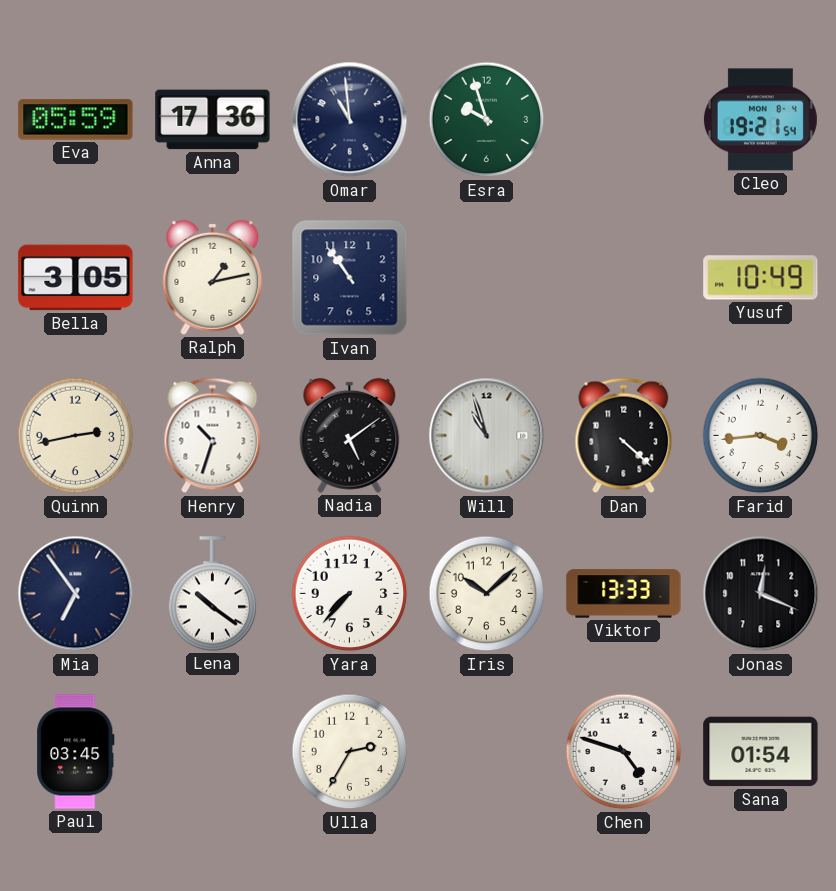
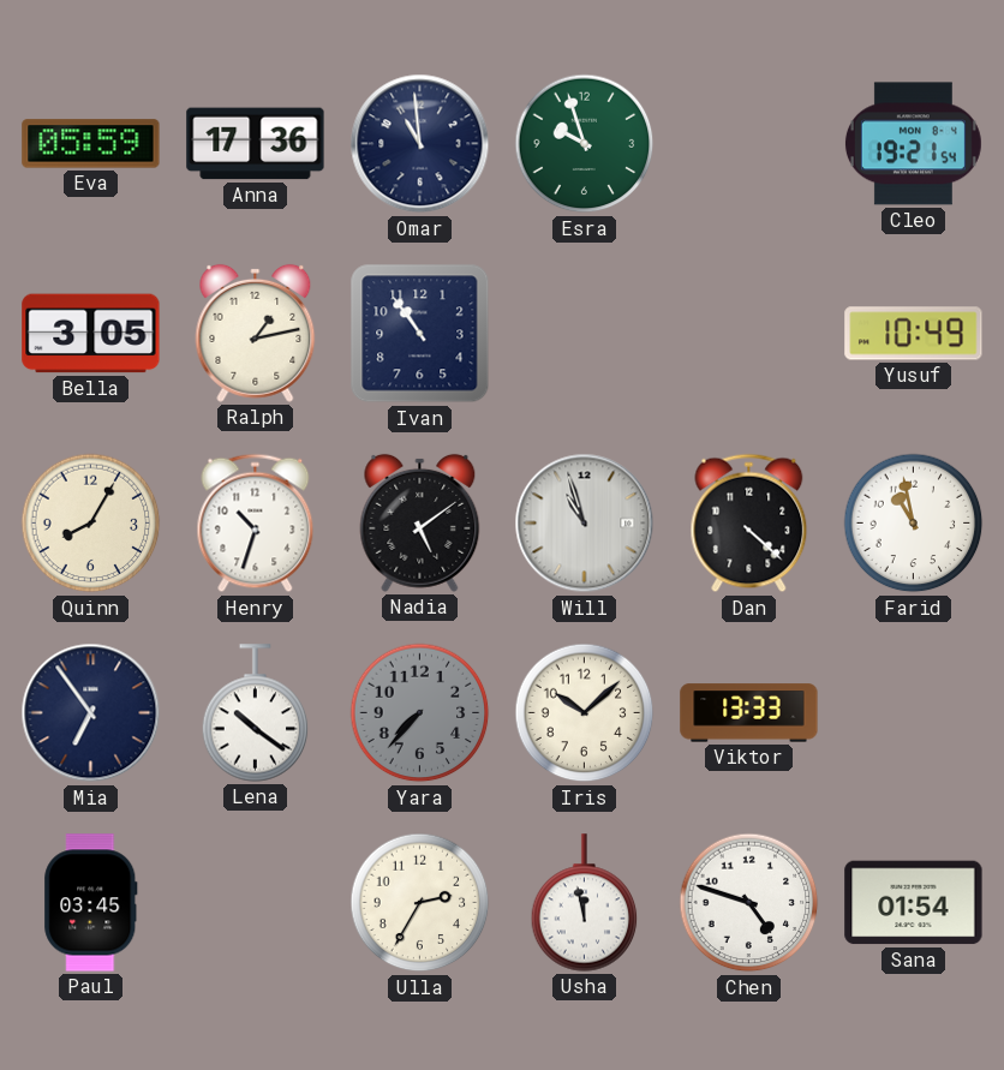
Quinn: 2:43 -> 8:05 (91, 524)
Farid: 3:44 -> 10:58 (914, 524)
Yara dial: white -> grey (420, 713)
Jonas: 12:19 -> none (761, 594)
Usha: none -> 11:58 (585, 903)
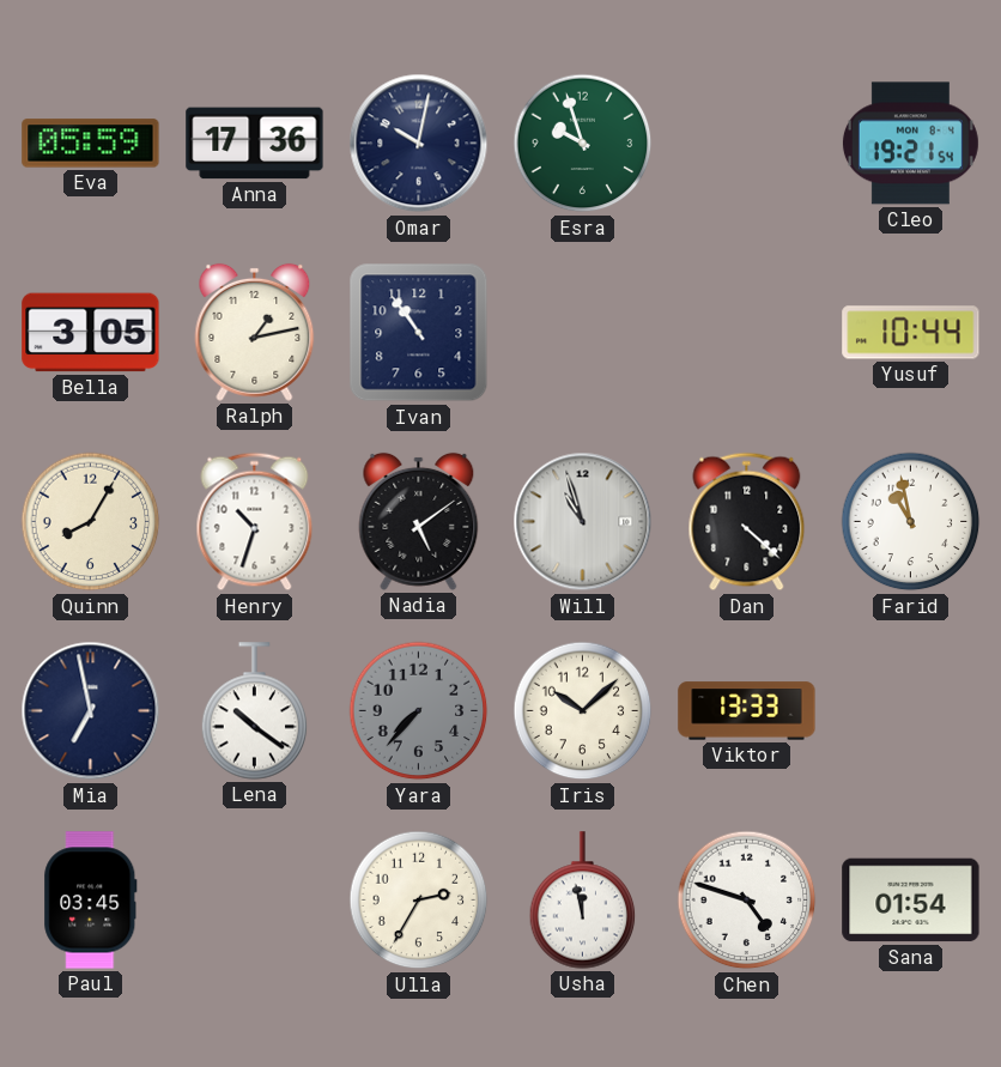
Omar: 10:59 -> 10:02 (419, 144)
Yusuf: 10:49 -> 10:44 (911, 333)
Mia: 6:54 -> 6:58 (91, 711)
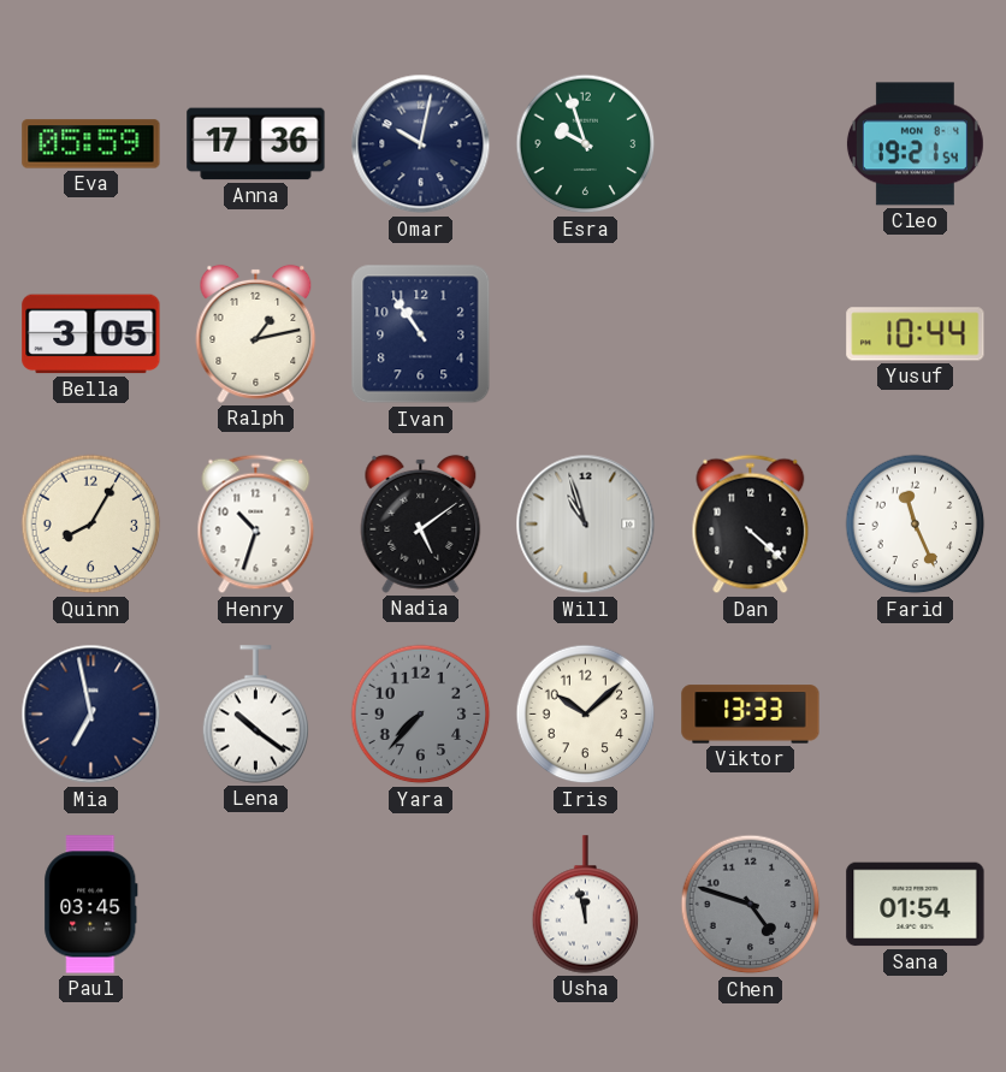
Farid: 10:58 -> 11:26 (916, 525)
Ulla: 2:35 -> none (419, 901)
Chen dial: white -> grey (751, 905)
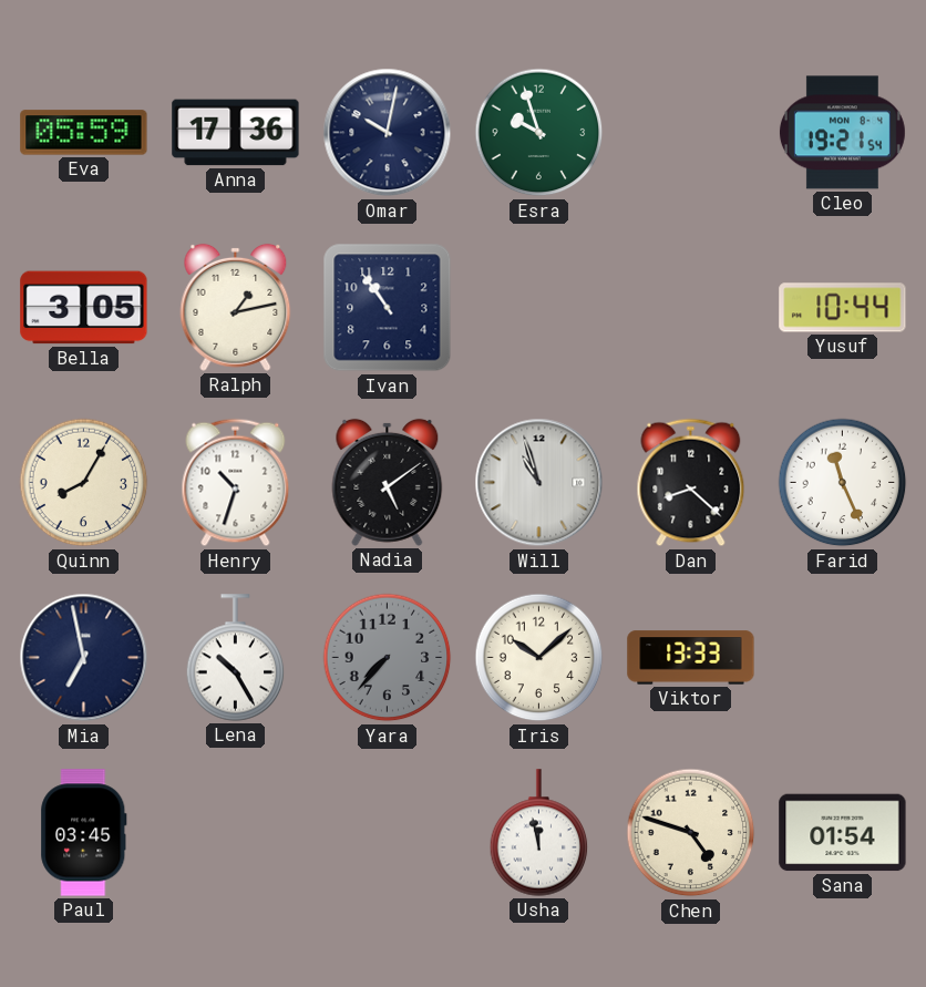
Dan: 4:22 -> 8:22 (691, 483)
Lena: 10:21 -> 10:25 (236, 658)
Chen dial: grey -> cream (691, 833)
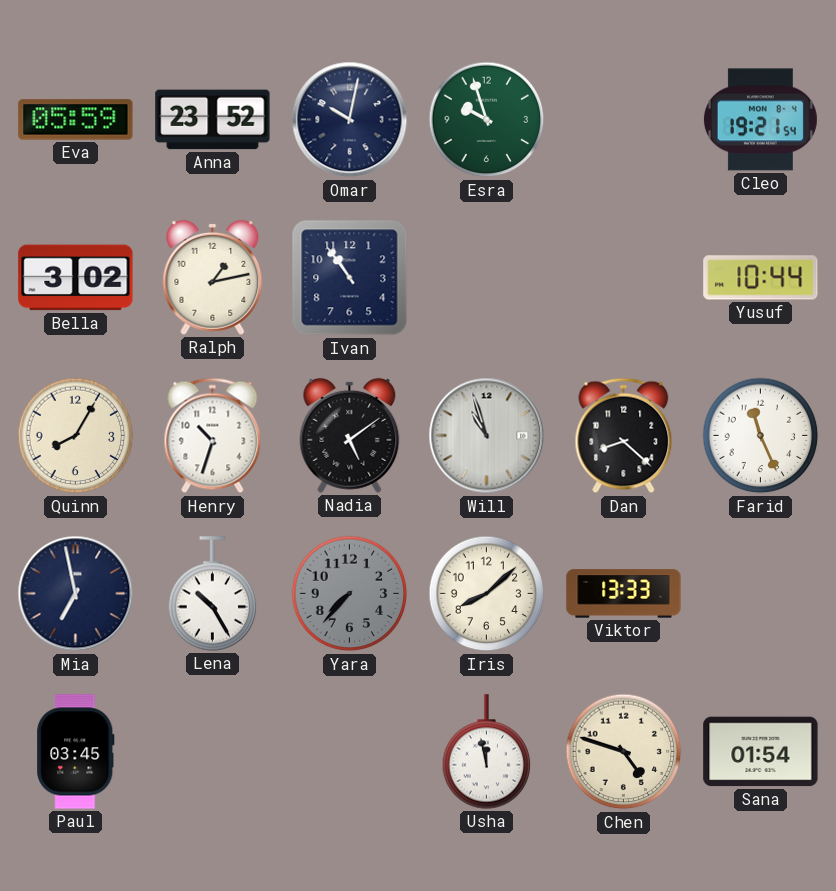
Anna: 17:36 -> 23:52 (213, 120)
Bella: 3:05 -> 3:02 (76, 278)
Iris: 10:08 -> 8:08 (487, 594)
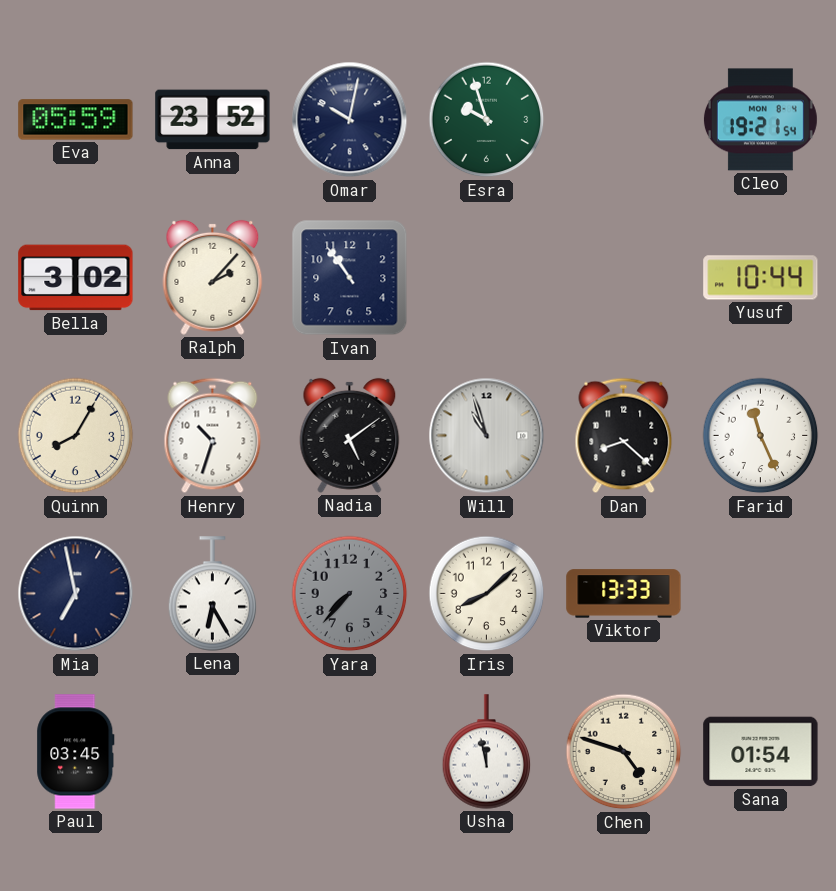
Ralph: 1:13 -> 2:07 (213, 277)
Lena: 10:25 -> 6:25 (213, 594)
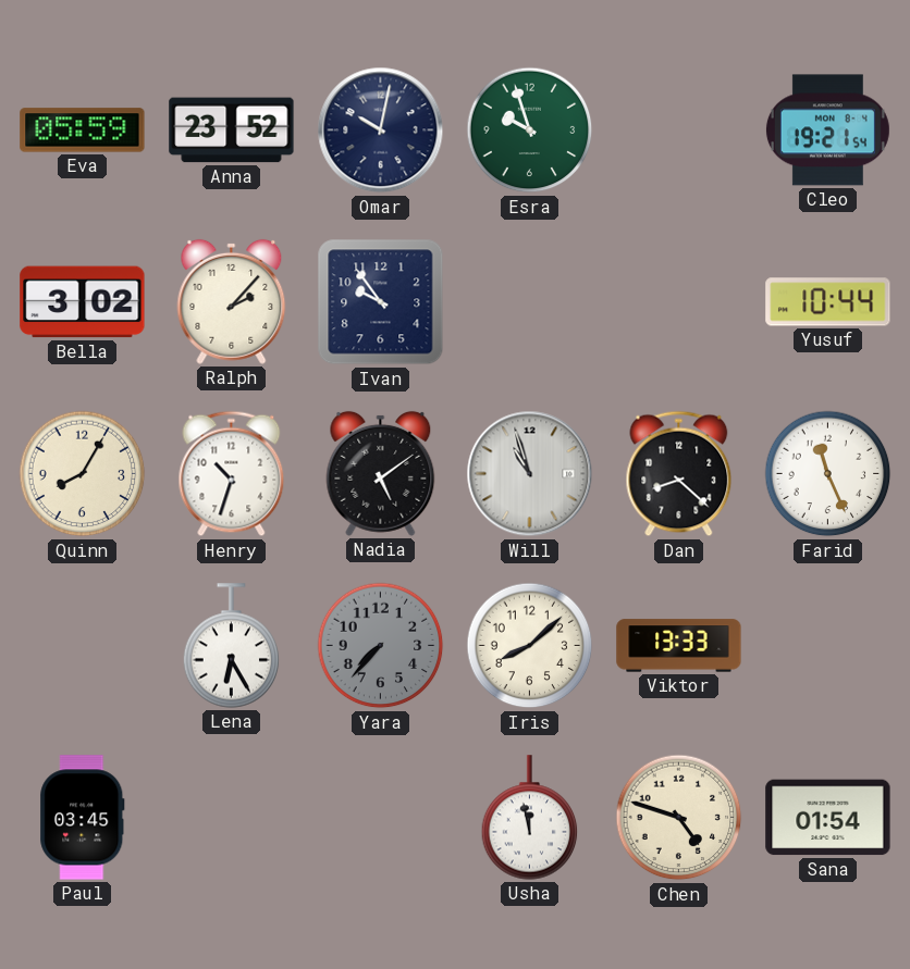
Ivan: 10:54 -> 9:54 (381, 302)
Mia: 6:58 -> none (76, 594)
